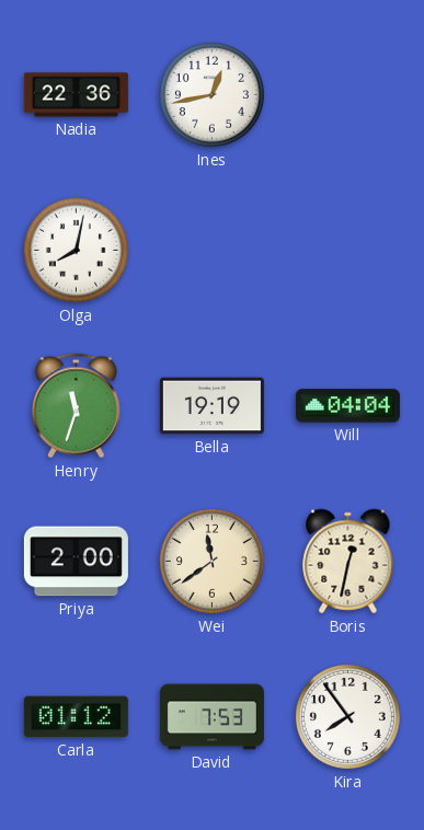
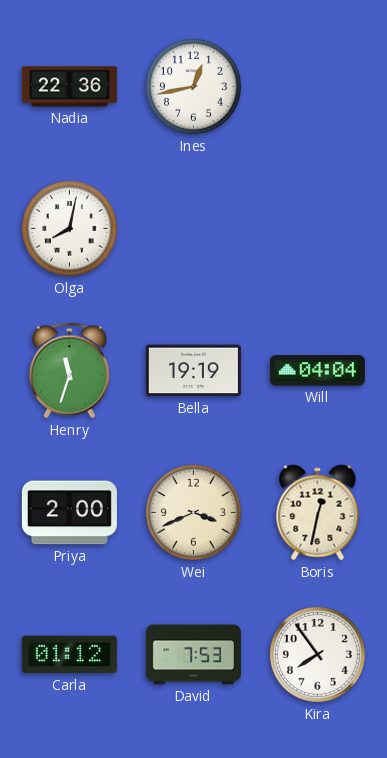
Wei: 11:39 -> 3:41 (193, 512)
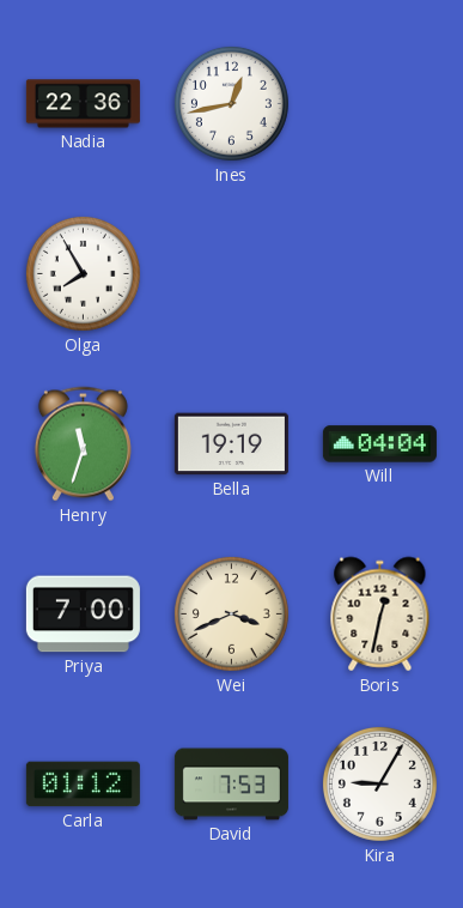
Olga: 8:02 -> 7:55 (83, 273)
Priya: 2:00 -> 7:00 (83, 615)
Kira: 7:54 -> 9:05 (379, 783)
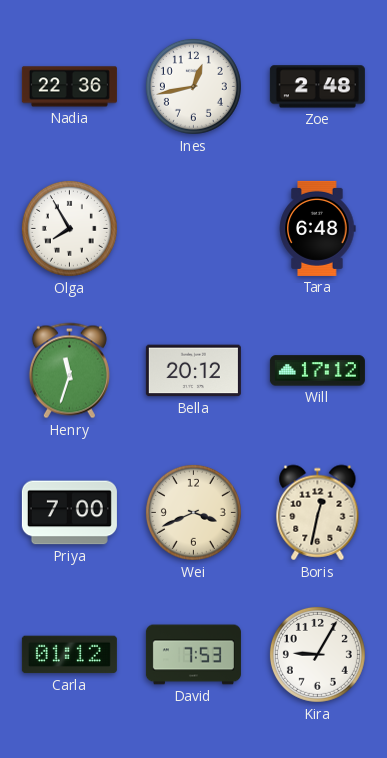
Zoe: none -> 2:48 (317, 87)
Tara: none -> 6:48 (318, 228)
Bella: 19:19 -> 20:12 (193, 371)
Will: 04:04 -> 17:12 (317, 371)
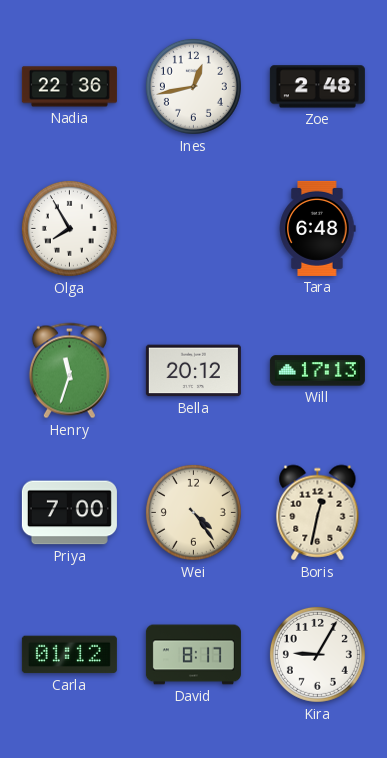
Will: 17:12 -> 17:13 (317, 371)
Wei: 3:41 -> 4:24 (193, 512)
David: 7:53 -> 8:17 (193, 655)
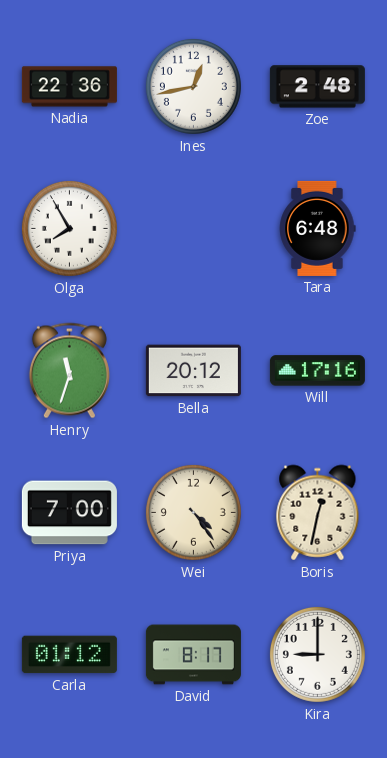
Will: 17:13 -> 17:16 (317, 371)
Kira: 9:05 -> 9:00 (317, 654)
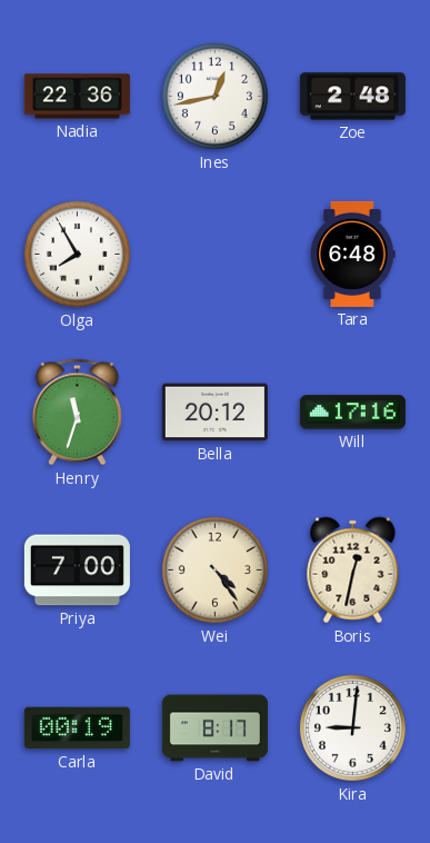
Carla: 01:12 -> 00:19 (77, 728)
Kira: 9:00 -> 9:01 (352, 727)
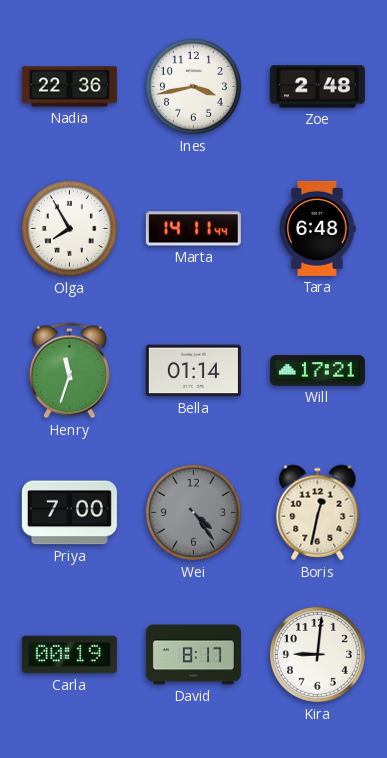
Ines: 12:43 -> 3:43 (193, 86)
Marta: none -> 14:11 (193, 229)
Bella: 20:12 -> 01:14 (193, 371)
Will: 17:16 -> 17:21 (317, 371)
Wei dial: cream -> grey (193, 512)
